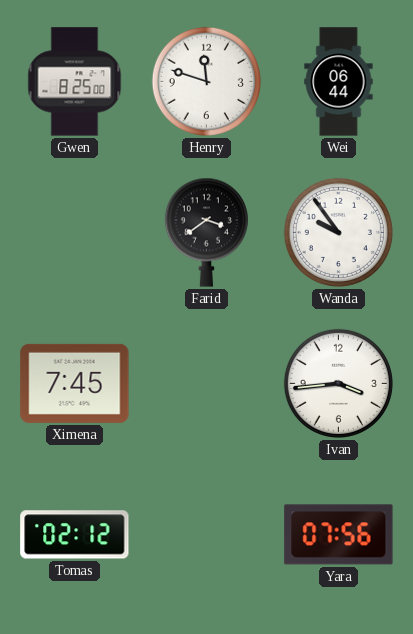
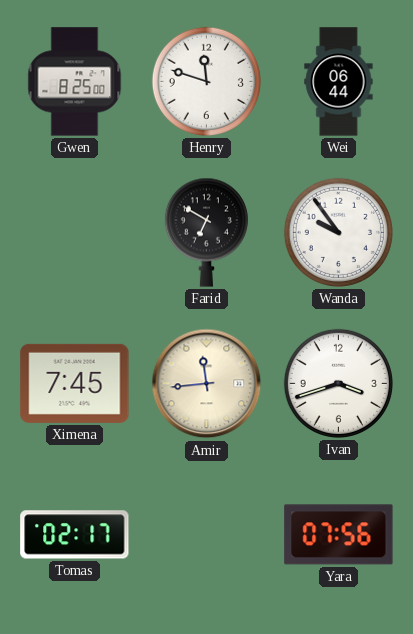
Farid: 3:39 -> 6:50 (206, 232)
Amir: none -> 11:44 (207, 384)
Ivan: 3:44 -> 3:42 (338, 383)
Tomas: 02:12 -> 02:17 (75, 535)
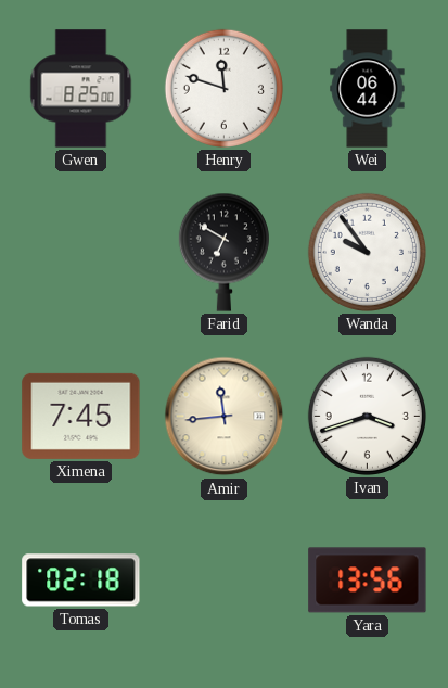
Tomas: 02:17 -> 02:18 (81, 581)
Yara: 07:56 -> 13:56 (368, 581)
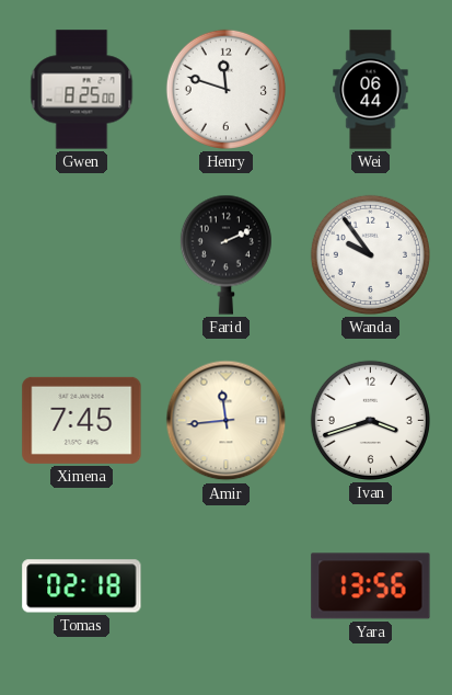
Farid: 6:50 -> 2:11 (225, 254)
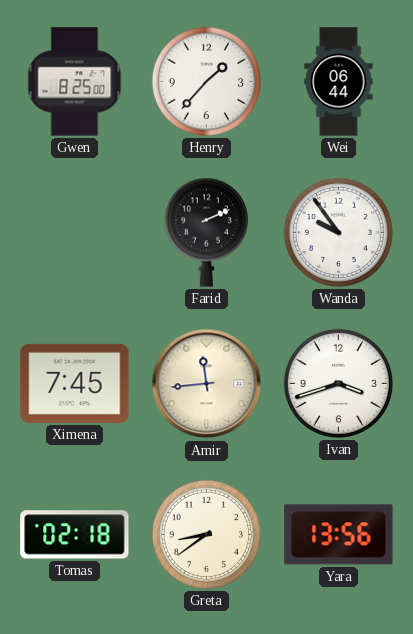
Henry: 11:48 -> 1:37 (206, 81)
Greta: none -> 8:39 (206, 534)
